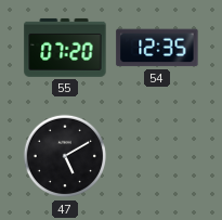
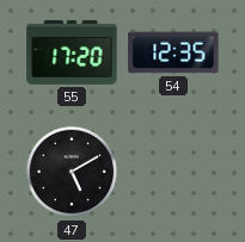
55: 07:20 -> 17:20 (72, 52)
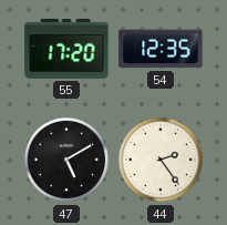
44: none -> 2:24 (161, 160)
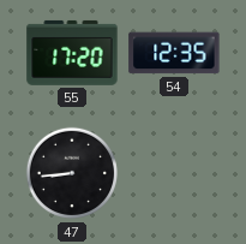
47: 5:10 -> 8:44 (72, 173)
44: 2:24 -> none (161, 160)
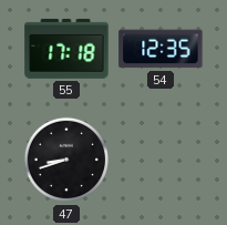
55: 17:20 -> 17:18 (66, 49)
47: 8:44 -> 8:42 (66, 160)
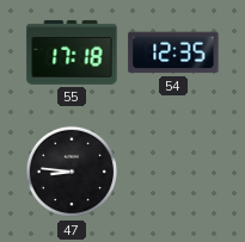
47: 8:42 -> 8:46 (72, 172)
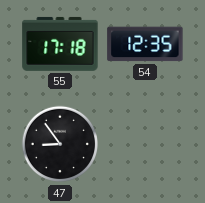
47: 8:46 -> 8:54 (60, 144)
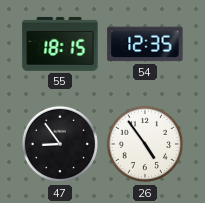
55: 17:18 -> 18:15 (60, 44)
26: none -> 4:54 (145, 144)
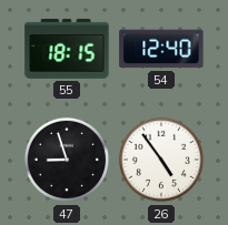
54: 12:35 -> 12:40 (161, 49)
47: 8:54 -> 8:57 (67, 160)
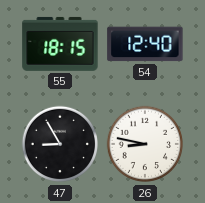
47: 8:57 -> 8:55 (60, 144)
26: 4:54 -> 8:47 (145, 144)
